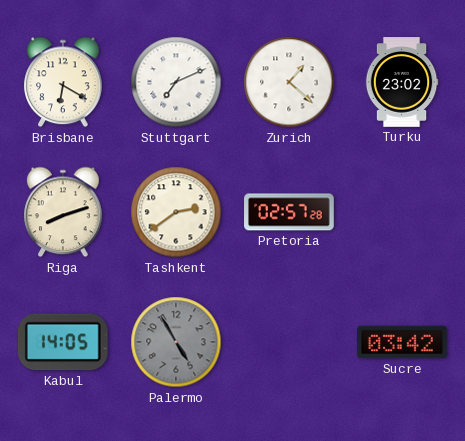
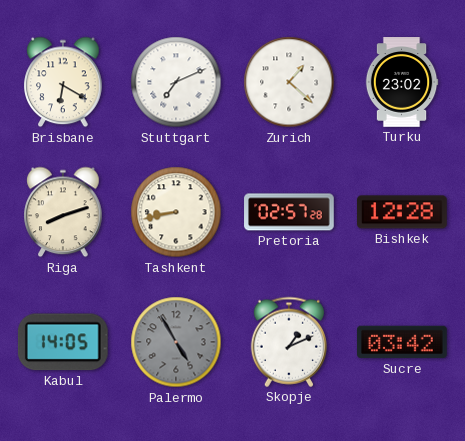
Tashkent: 2:39 -> 8:43 (176, 212)
Bishkek: none -> 12:28 (403, 212)
Skopje: none -> 1:11 (288, 342)
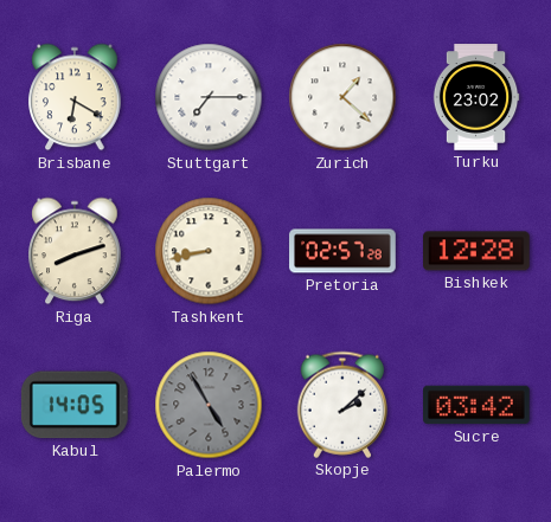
Stuttgart: 7:11 -> 7:15 (209, 97)
Skopje: 1:11 -> 2:08 (341, 405)
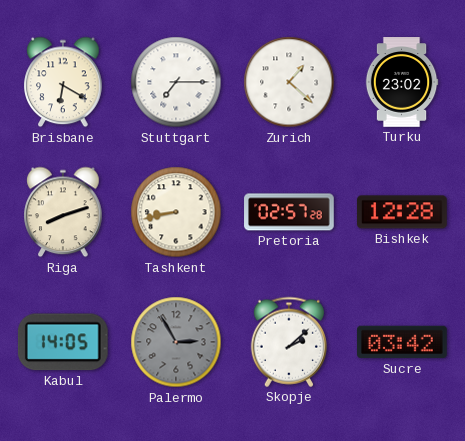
Palermo: 4:55 -> 2:55 (176, 342)
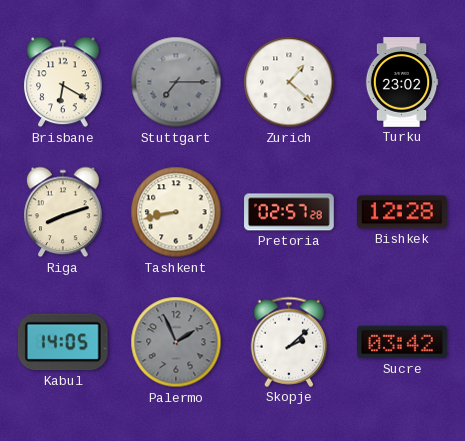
Stuttgart dial: white -> grey (176, 82)
Palermo: 2:55 -> 1:56 (176, 342)
